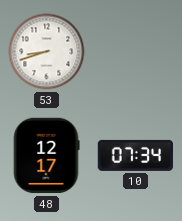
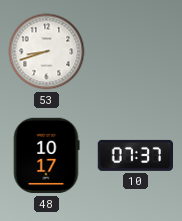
48: 12:17 -> 10:17 (46, 156)
10: 07:34 -> 07:37 (136, 155)
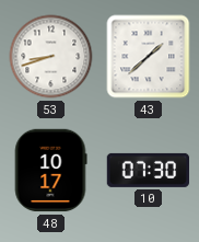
43: none -> 1:38 (149, 57)
10: 07:37 -> 07:30 (149, 170)
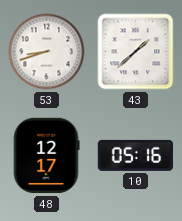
48: 10:17 -> 12:17 (46, 156)
10: 07:30 -> 05:16 (136, 155)
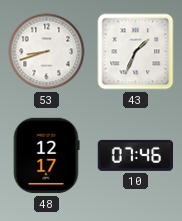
43: 1:38 -> 1:34 (136, 52)
10: 05:16 -> 07:46 (136, 155)
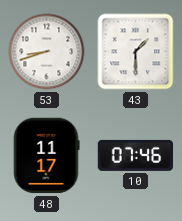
43: 1:34 -> 1:30 (136, 52)
48: 12:17 -> 11:17 (46, 156)
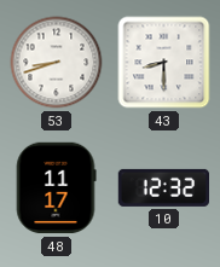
43: 1:30 -> 8:30 (164, 63)
10: 07:46 -> 12:32 (164, 187)
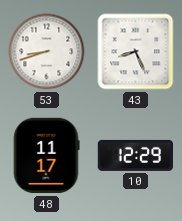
43: 8:30 -> 8:26 (136, 52)
10: 12:32 -> 12:29 (136, 155)
